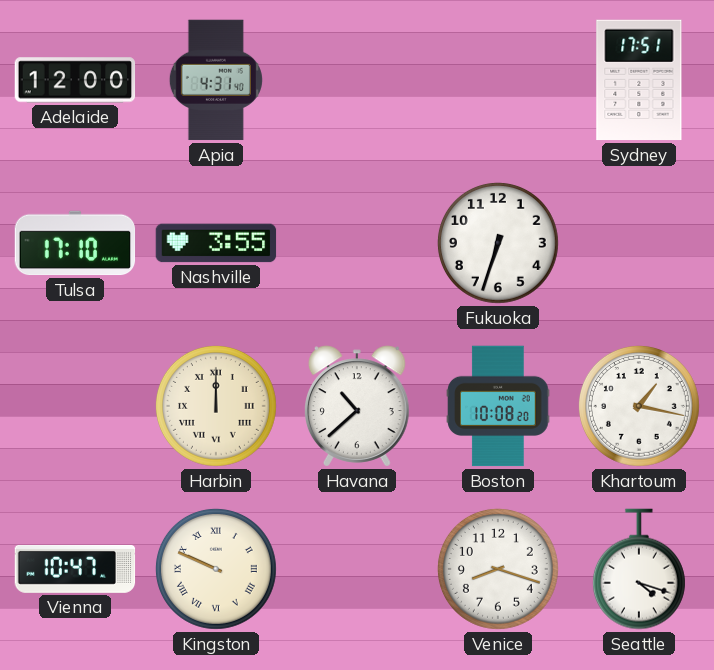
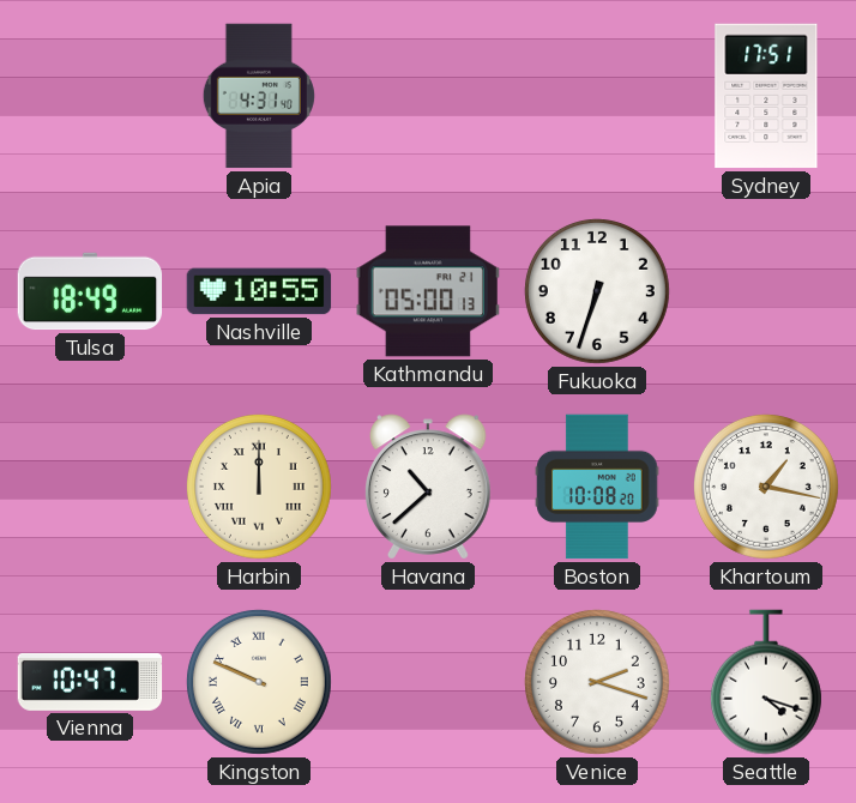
Adelaide: 12:00 -> none (75, 80)
Tulsa: 17:10 -> 18:49 (90, 291)
Nashville: 3:55 -> 10:55 (259, 291)
Kathmandu: none -> 05:00 (427, 291)
Venice: 8:18 -> 2:18 (597, 682)
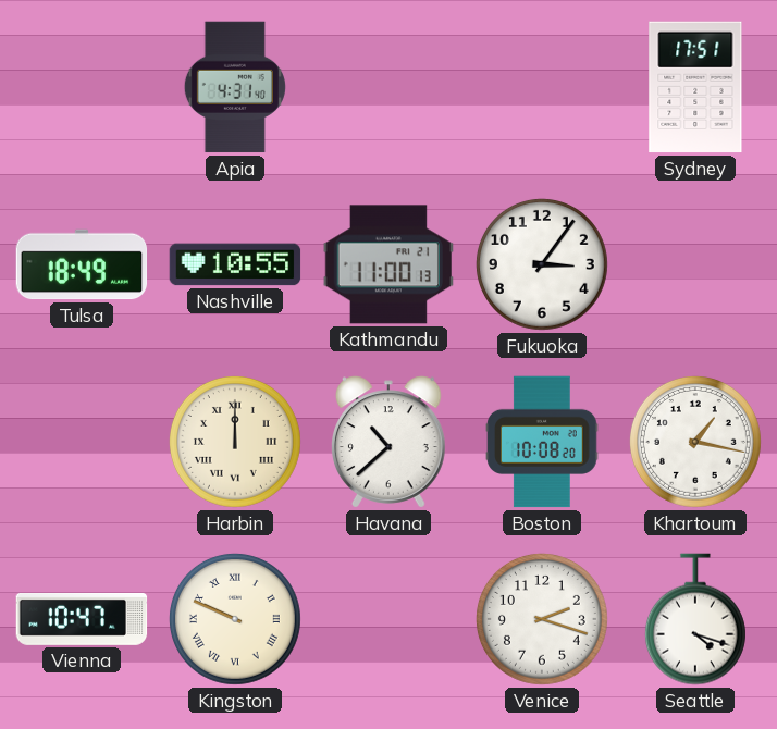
Kathmandu: 05:00 -> 11:00 (387, 264)
Fukuoka: 6:33 -> 3:06 (542, 264)
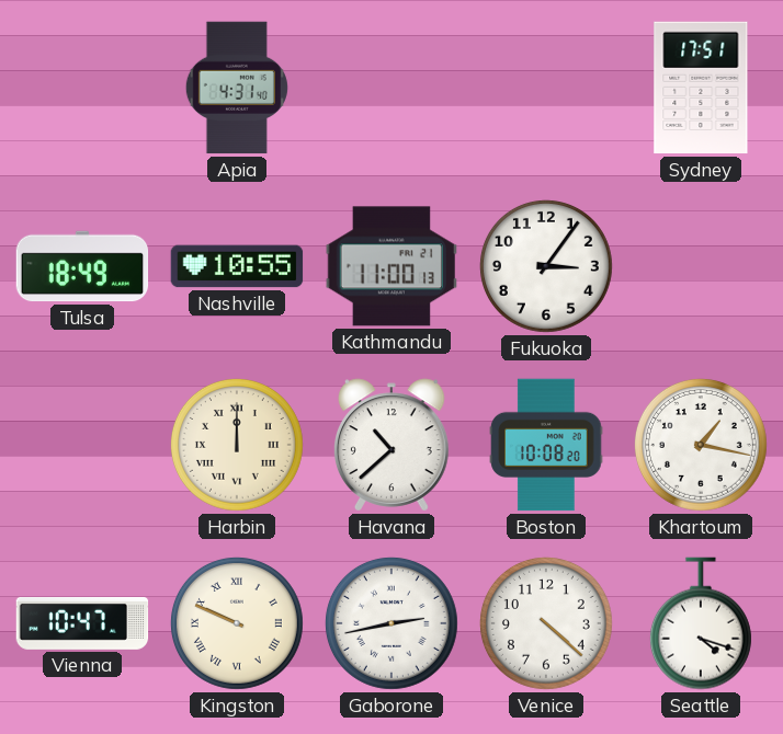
Gaborone: none -> 2:43 (392, 623)
Venice: 2:18 -> 4:22 (546, 623)
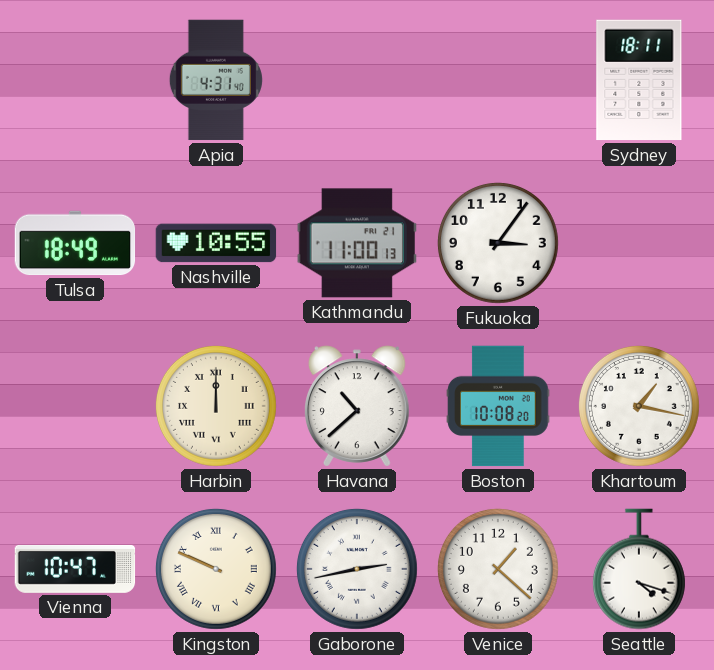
Sydney: 17:51 -> 18:11 (639, 80)
Venice: 4:22 -> 1:22 (498, 569)
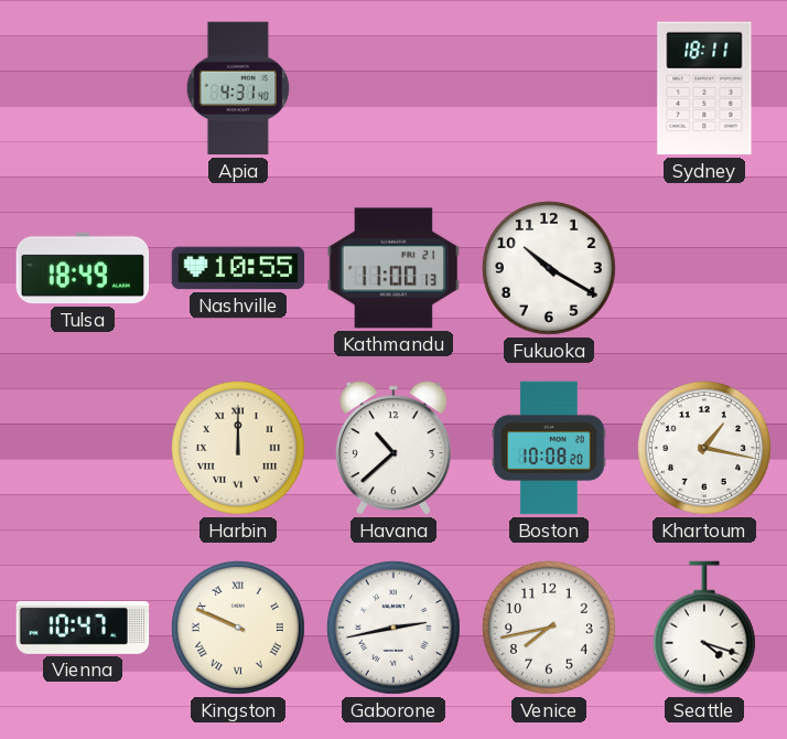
Fukuoka: 3:06 -> 10:20 (549, 268)
Venice: 1:22 -> 7:43 (549, 628)
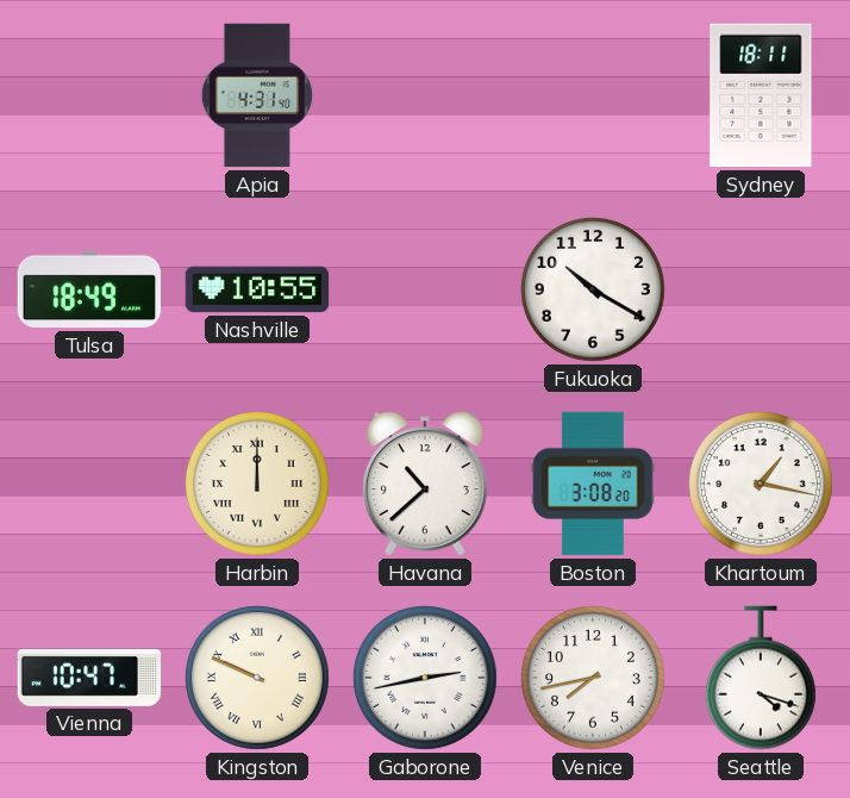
Kathmandu: 11:00 -> none (392, 268)
Boston: 10:08 -> 3:08 (593, 484)
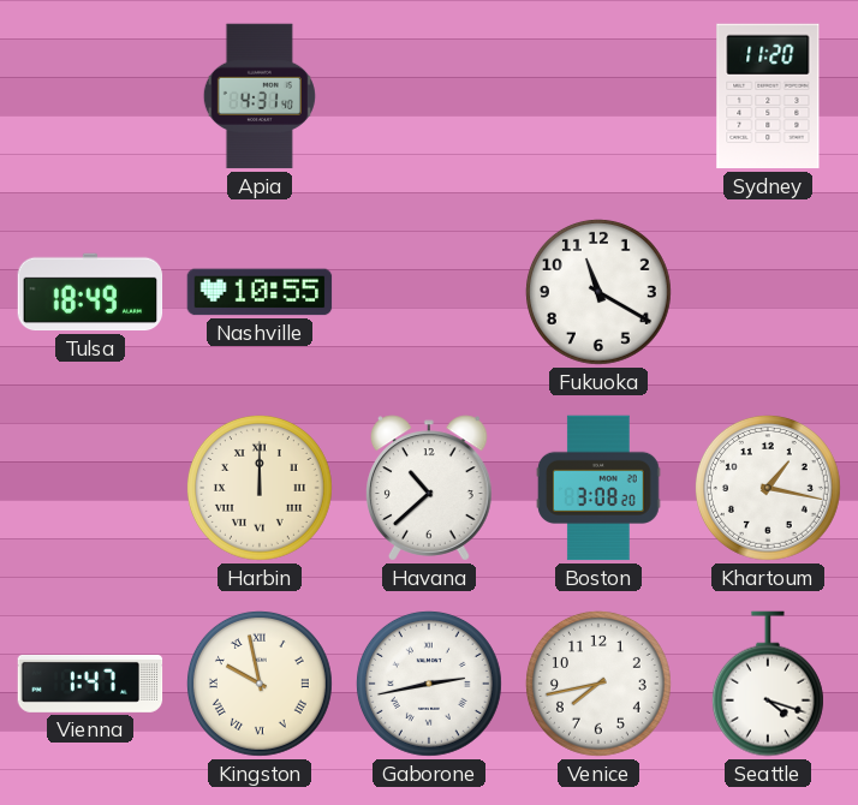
Sydney: 18:11 -> 11:20 (768, 96)
Fukuoka: 10:20 -> 11:20 (598, 292)
Vienna: 10:47 -> 1:47 (90, 684)
Kingston: 9:49 -> 9:58 (260, 684)
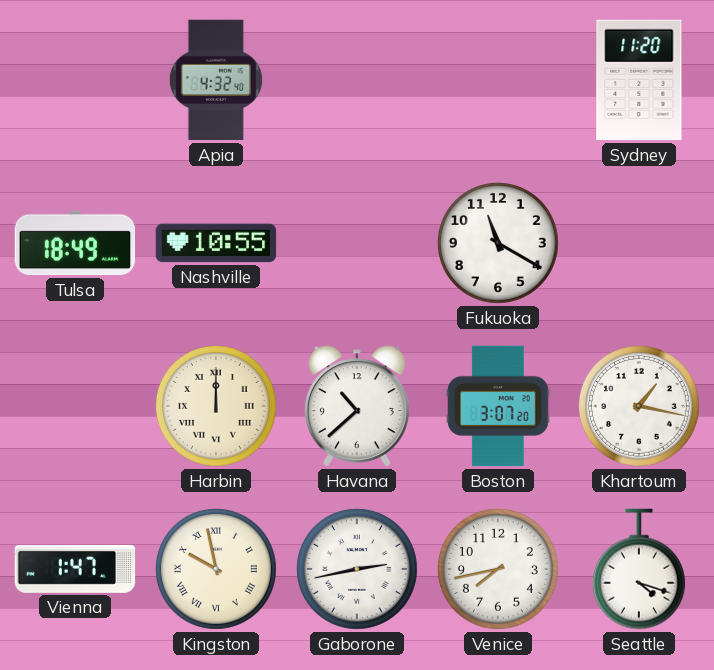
Apia: 4:31 -> 4:32 (216, 80)
Boston: 3:08 -> 3:07 (498, 406)
